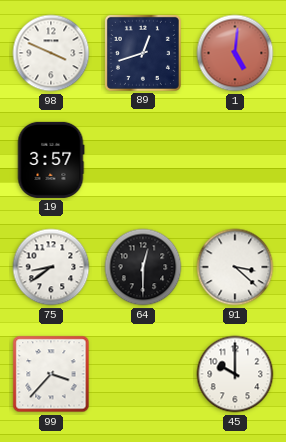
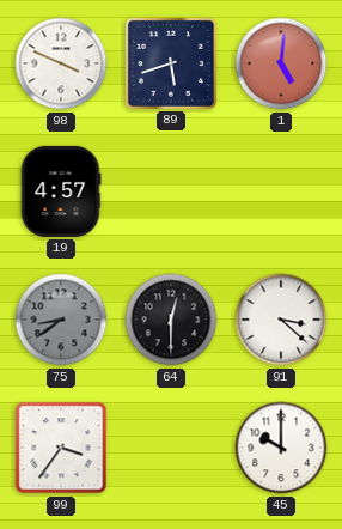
89: 12:42 -> 5:42 (171, 63)
19: 3:57 -> 4:57 (61, 191)
75 dial: white -> grey (61, 320)
99: 3:37 -> 3:36 (61, 448)
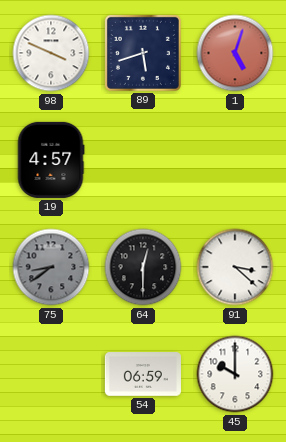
1: 5:01 -> 5:03 (235, 53)
99: 3:36 -> none (61, 448)
54: none -> 06:59 (143, 374)
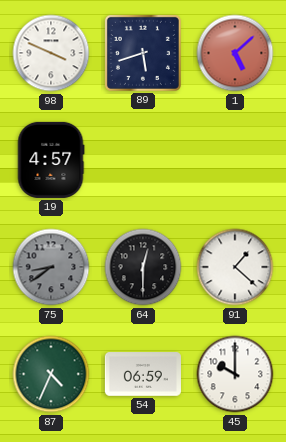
1: 5:03 -> 5:08 (235, 53)
91: 3:22 -> 1:22 (235, 267)
87: none -> 4:34 (51, 374)
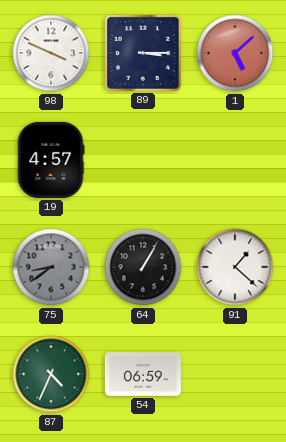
89: 5:42 -> 3:15 (143, 53)
64: 12:30 -> 1:05 (143, 267)
45: 10:00 -> none (235, 374)
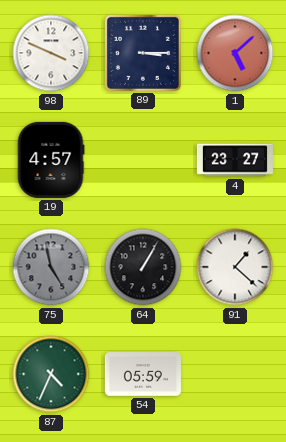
4: none -> 23:27 (235, 160)
75: 8:39 -> 4:58 (51, 267)
54: 06:59 -> 05:59 (143, 374)
